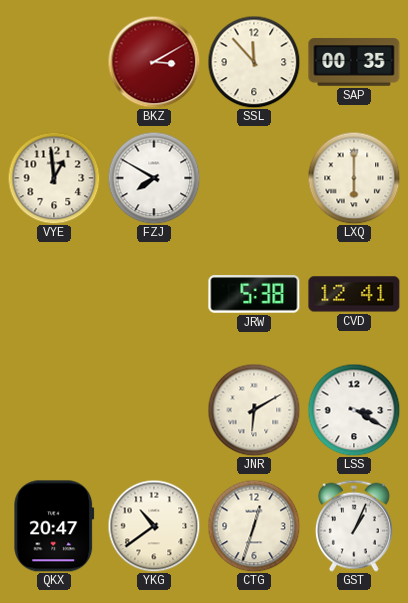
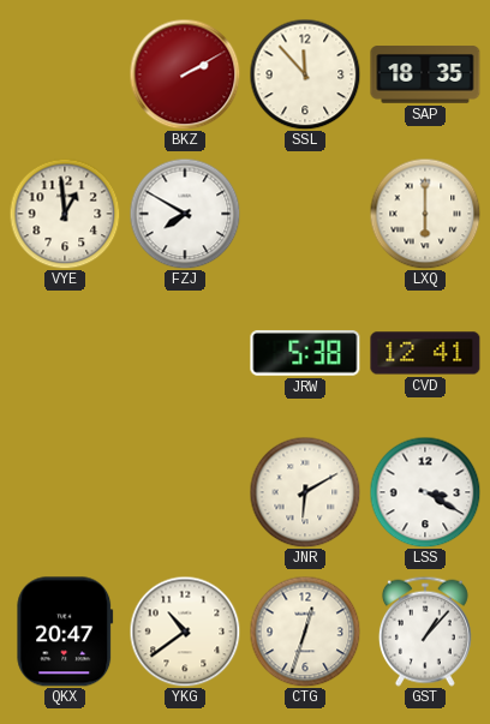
BKZ: 3:10 -> 2:10 (185, 74)
SAP: 00:35 -> 18:35 (425, 74)
GST: 1:04 -> 1:07 (425, 632)
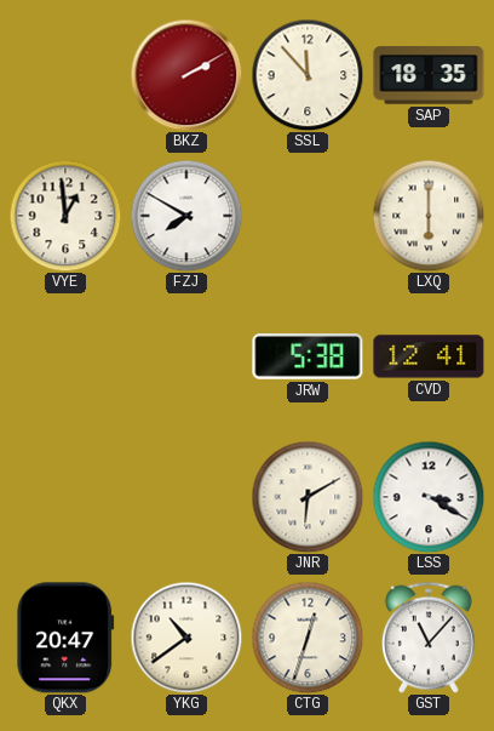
GST: 1:07 -> 11:07 (429, 638)
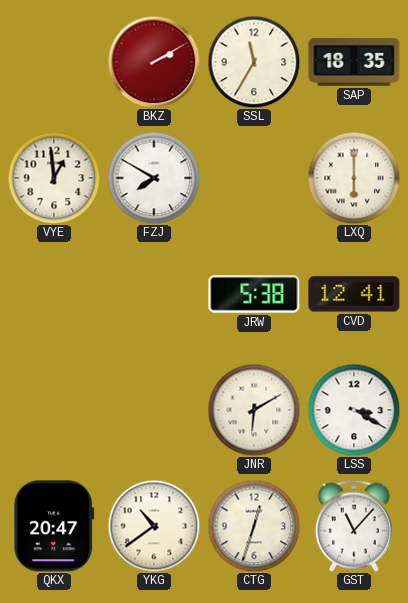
SSL: 11:53 -> 11:35 (254, 62)
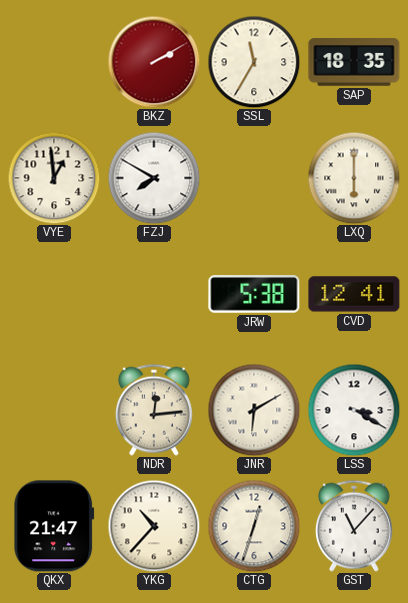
NDR: none -> 12:14 (154, 410)
QKX: 20:47 -> 21:47 (54, 526)
YKG: 10:39 -> 10:37 (154, 526)
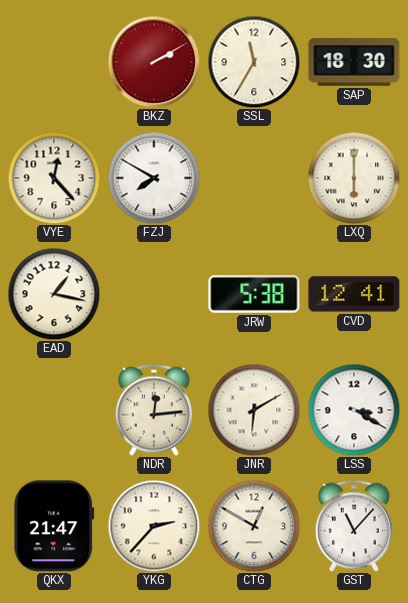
SAP: 18:35 -> 18:30 (354, 62)
VYE: 12:59 -> 12:23 (54, 178)
EAD: none -> 1:17 (54, 294)
YKG: 10:37 -> 2:37 (154, 526)
CTG: 12:33 -> 12:50 (254, 526)
